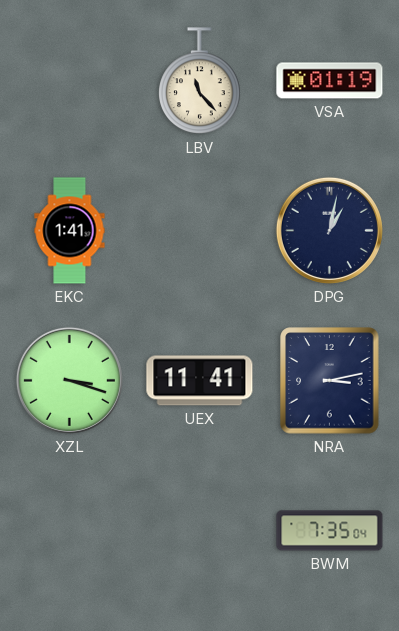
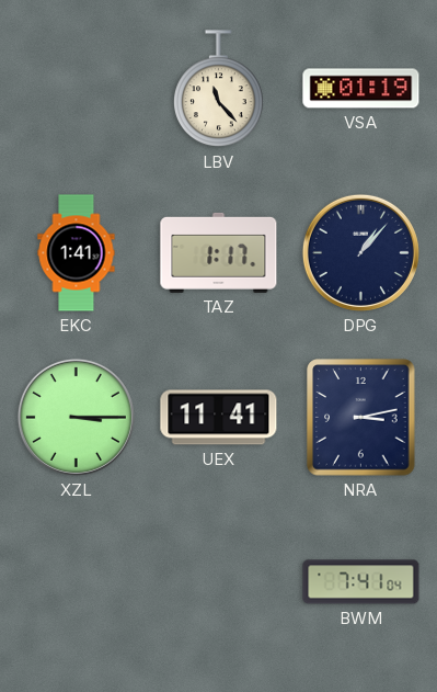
TAZ: none -> 1:17 (219, 252)
DPG: 1:02 -> 1:07 (360, 252)
XZL: 3:18 -> 3:15 (76, 417)
BWM: 7:35 -> 7:41 (361, 582)
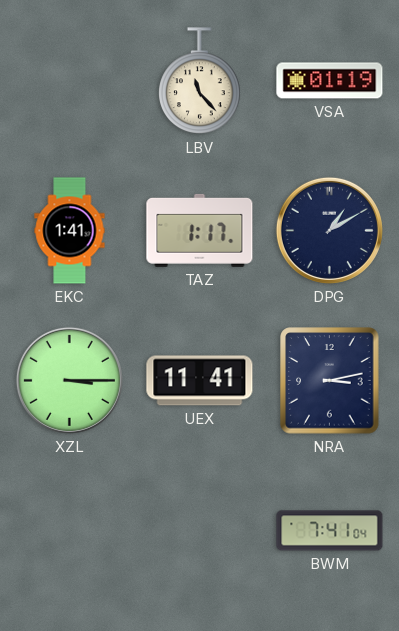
DPG: 1:07 -> 1:10 (329, 230)
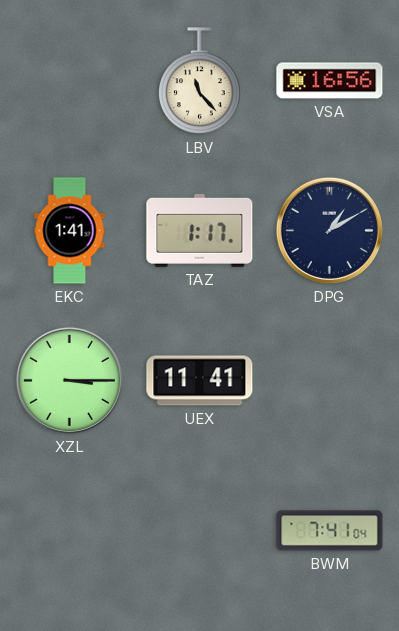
VSA: 01:19 -> 16:56 (330, 81)
NRA: 3:13 -> none (330, 381)
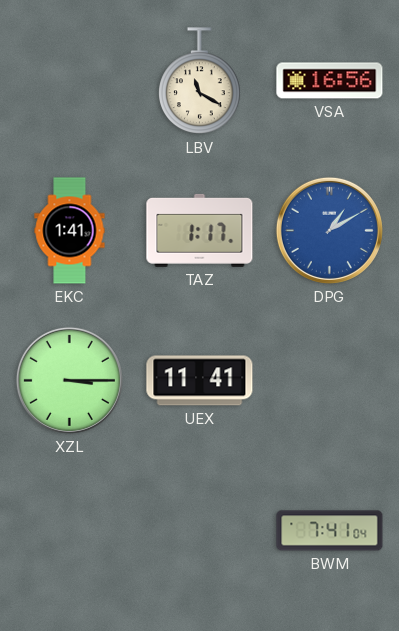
LBV: 11:23 -> 11:20 (200, 81)
DPG dial: navy -> blue (329, 230)
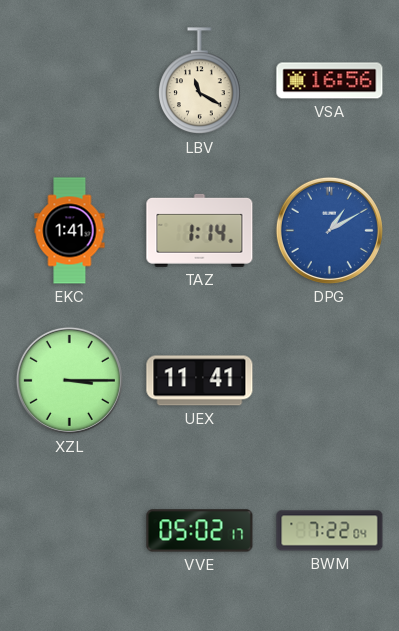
TAZ: 1:17 -> 1:14 (200, 230)
VVE: none -> 05:02 (200, 531)
BWM: 7:41 -> 7:22 (330, 531)
